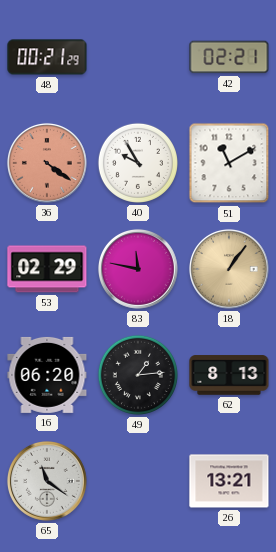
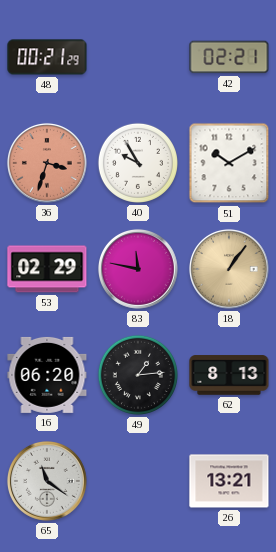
36: 4:21 -> 3:33 (47, 163)
51: 11:10 -> 10:10 (229, 163)
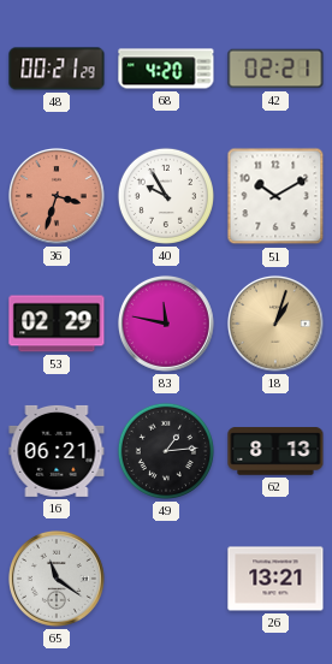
68: none -> 4:20 (166, 69)
18: 1:06 -> 1:03 (275, 324)
16: 06:20 -> 06:21 (57, 451)
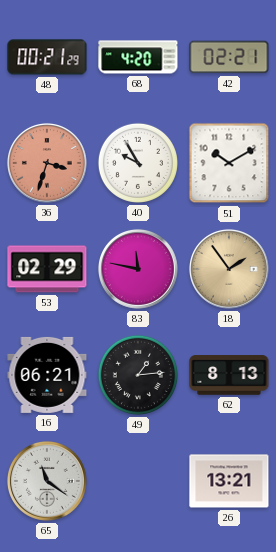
18: 1:03 -> 1:54 (229, 269)
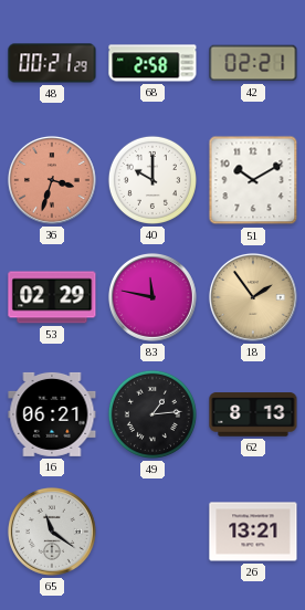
68: 4:20 -> 2:58 (152, 63)
40: 9:55 -> 10:00 (152, 180)
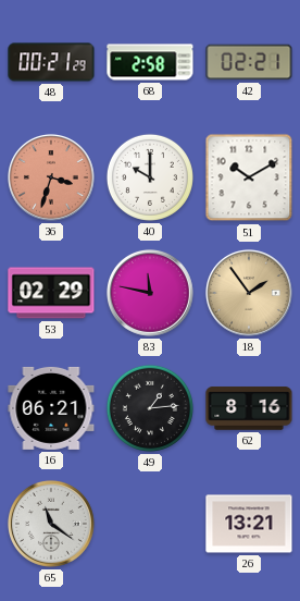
62: 8:13 -> 8:16 (249, 408)
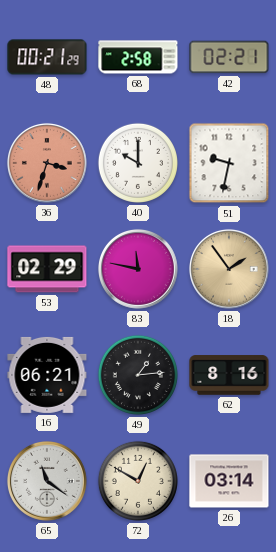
51: 10:10 -> 9:32 (229, 163)
72: none -> 12:50 (138, 481)
26: 13:21 -> 03:14 (229, 481)
